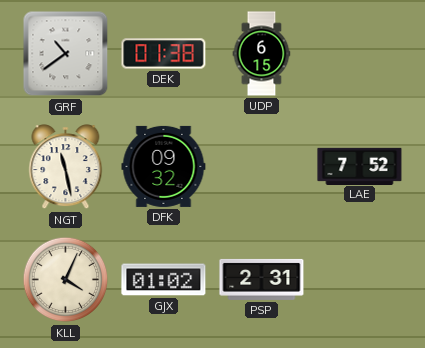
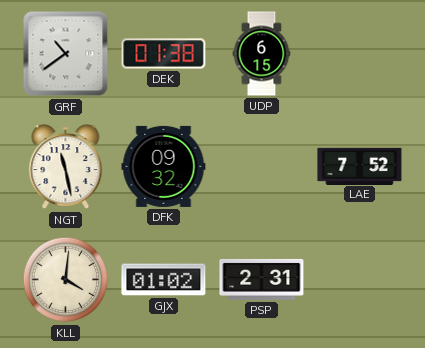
KLL: 4:04 -> 4:01 (66, 280)
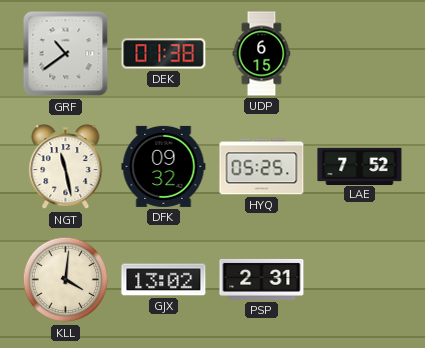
HYQ: none -> 05:25 (262, 167)
GJX: 01:02 -> 13:02 (164, 280)
